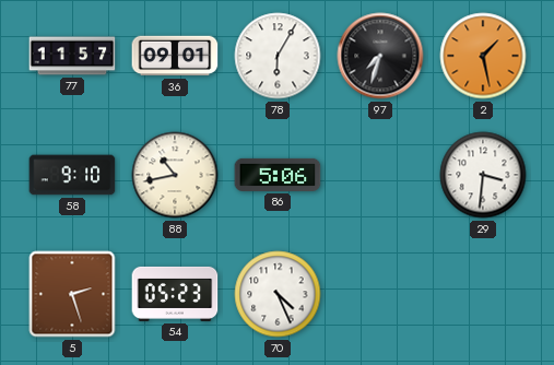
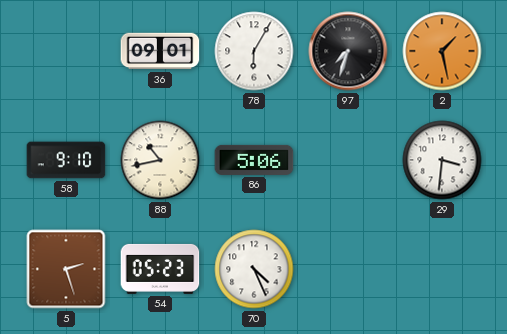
77: 11:57 -> none (72, 56)
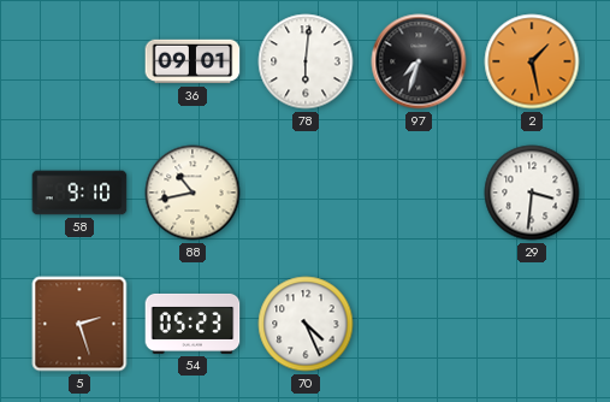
78: 6:05 -> 6:01 (306, 61)
86: 5:06 -> none (254, 160)
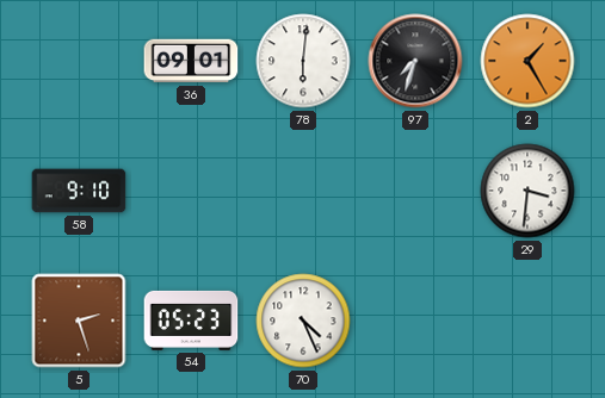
2: 1:28 -> 1:25 (527, 61)
88: 10:43 -> none (193, 193)
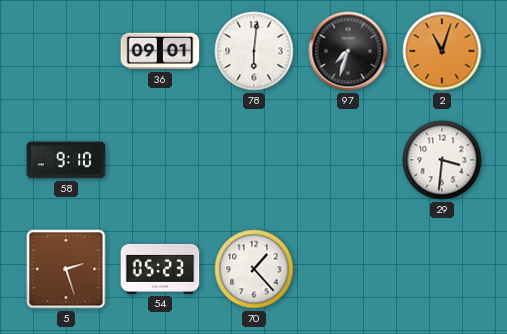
2: 1:25 -> 11:03 (442, 51)
70: 4:26 -> 1:23 (254, 269)
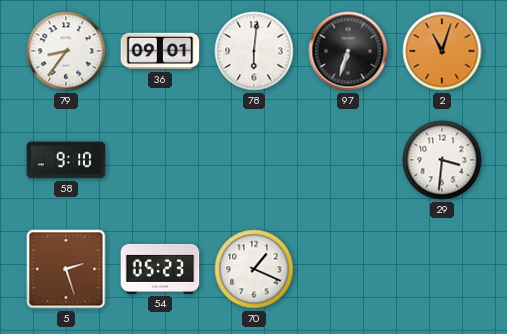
79: none -> 8:36 (66, 51)
97: 7:33 -> 6:33 (348, 51)
70: 1:23 -> 1:19 (254, 269)
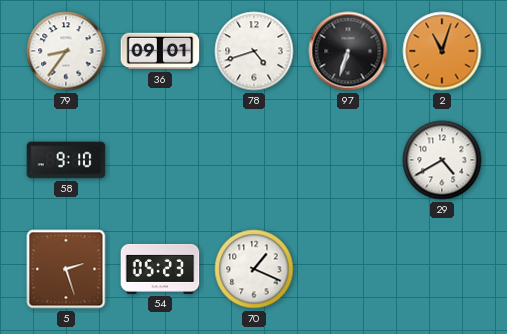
78: 6:01 -> 4:42 (254, 51)
29: 3:31 -> 4:40 (442, 160)
